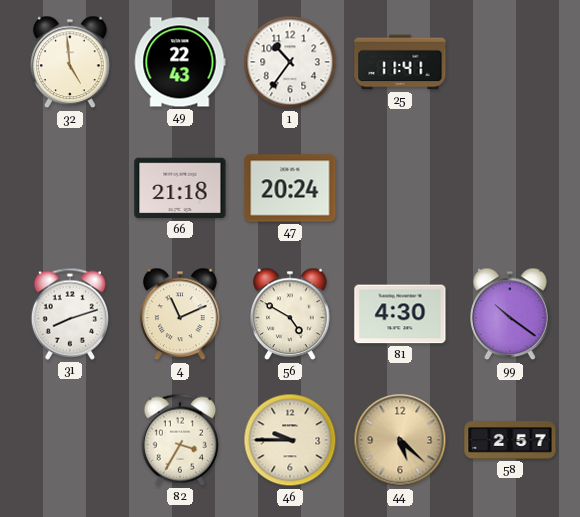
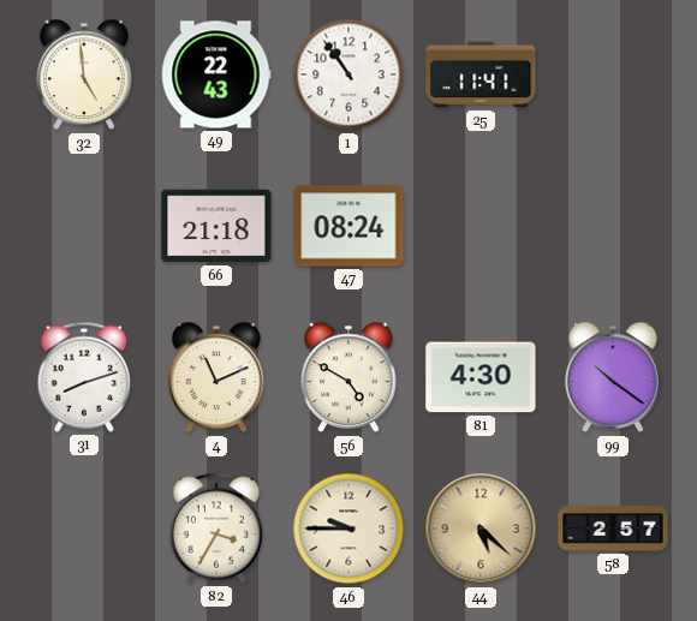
1: 10:36 -> 10:54 (348, 74)
47: 20:24 -> 08:24 (348, 226)
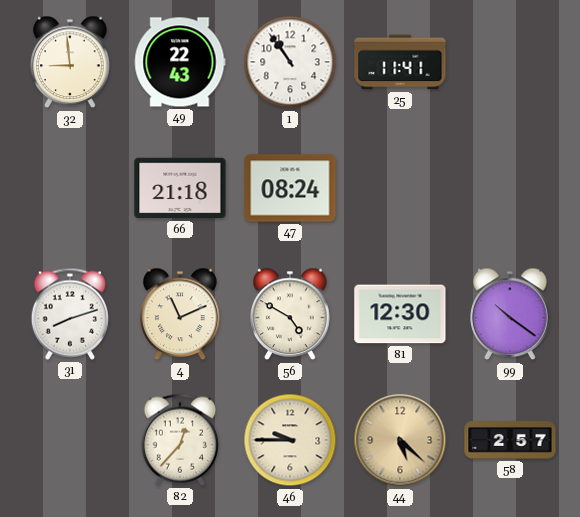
32: 4:59 -> 8:59 (70, 62)
81: 4:30 -> 12:30 (400, 314)
82: 3:35 -> 12:37 (180, 440)
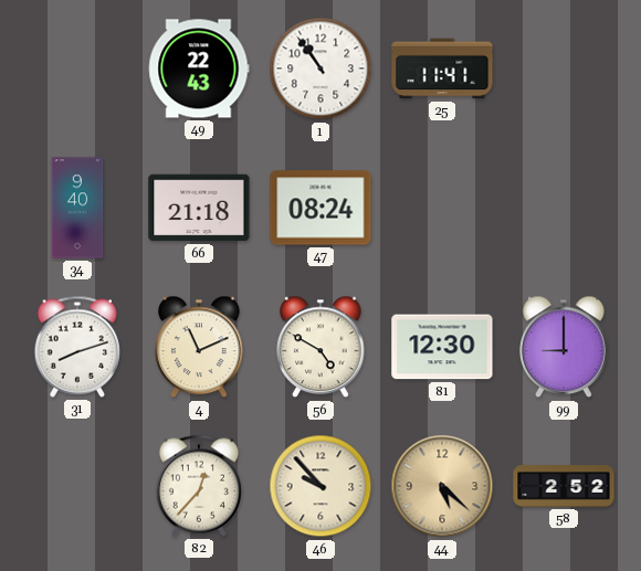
32: 8:59 -> none (70, 62)
34: none -> 9:40 (77, 208)
99: 10:21 -> 9:00 (564, 347)
46: 9:45 -> 9:53 (320, 486)
58: 2:57 -> 2:52 (564, 486)
